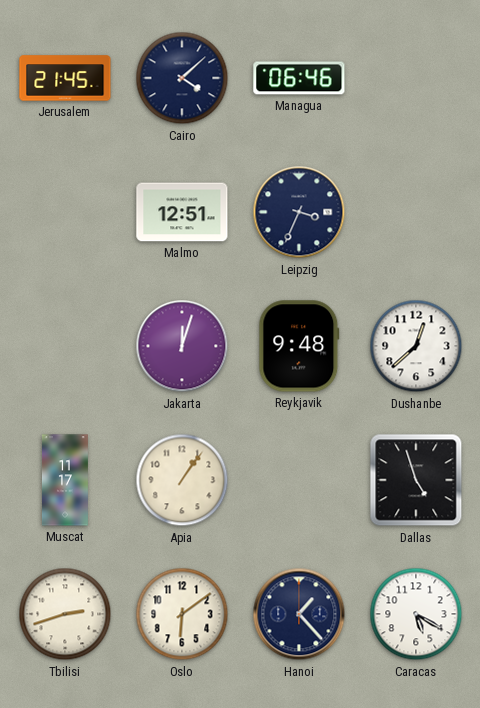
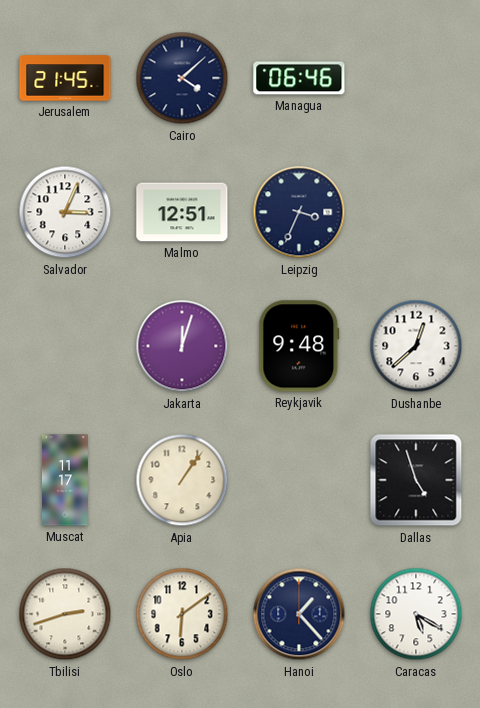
Salvador: none -> 3:04 (65, 212)
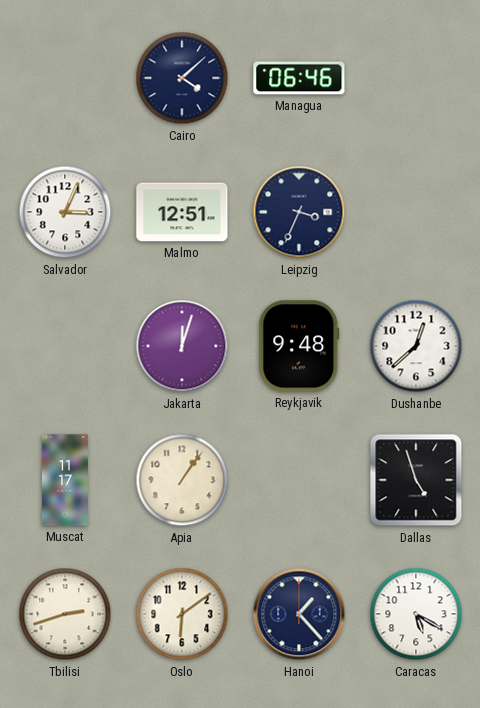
Jerusalem: 21:45 -> none (65, 78)
